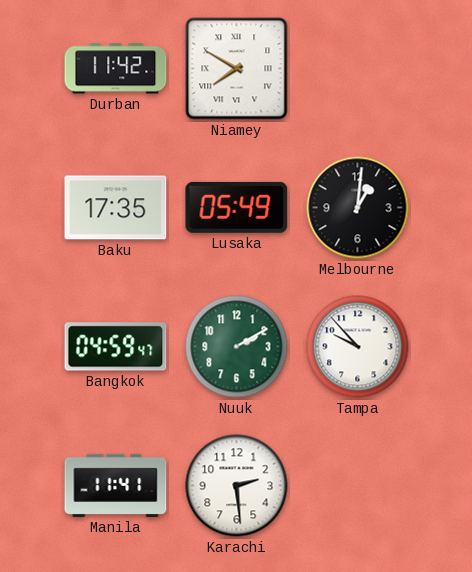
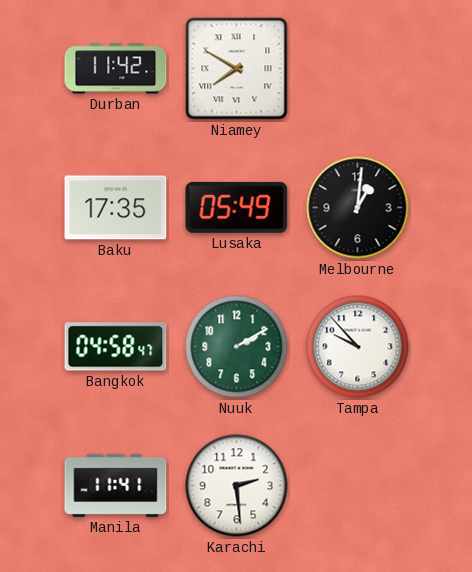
Bangkok: 04:59 -> 04:58 (116, 347)
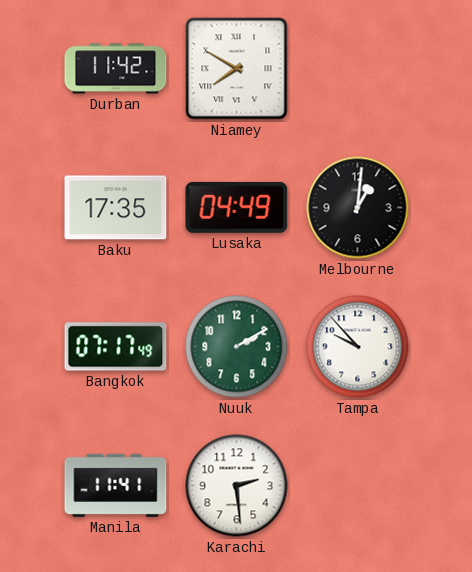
Lusaka: 05:49 -> 04:49 (237, 207)
Bangkok: 04:58 -> 07:17 (116, 347)
